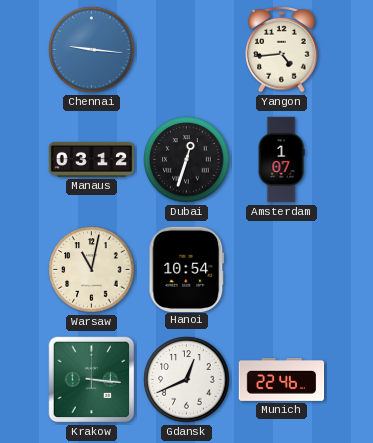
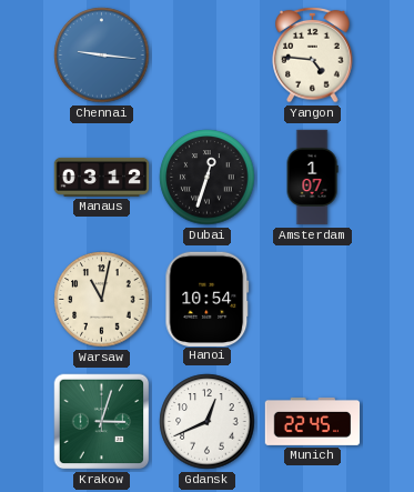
Yangon: 4:44 -> 4:46 (313, 54)
Krakow: 3:16 -> 3:03 (102, 422)
Munich: 22:46 -> 22:45 (313, 421)
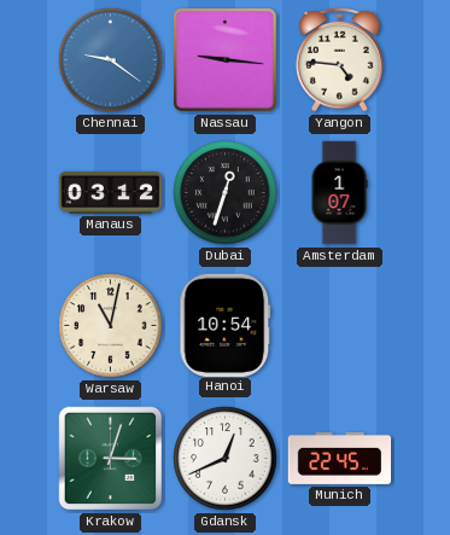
Chennai: 9:16 -> 9:21 (111, 60)
Nassau: none -> 9:16 (226, 60)
